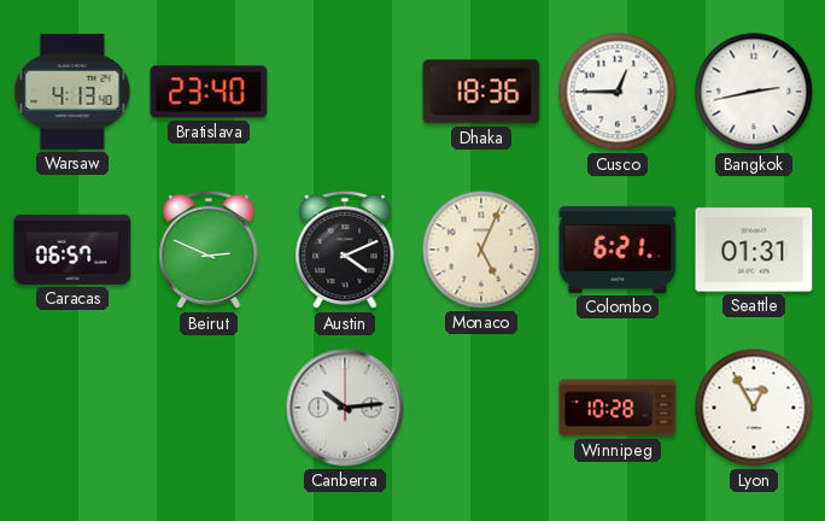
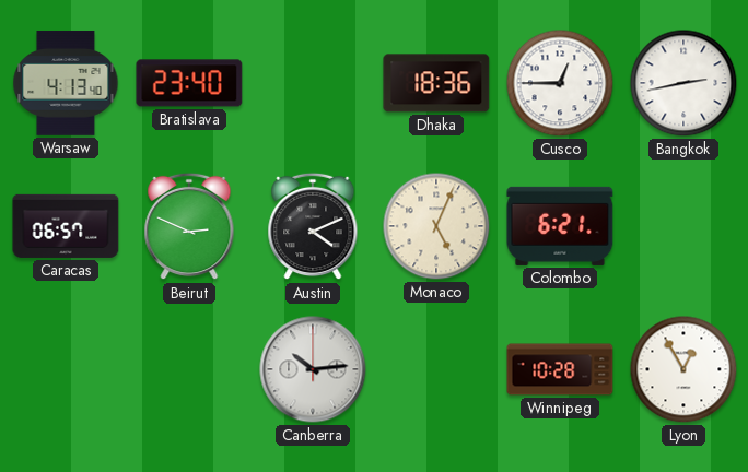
Seattle: 01:31 -> none (754, 250)
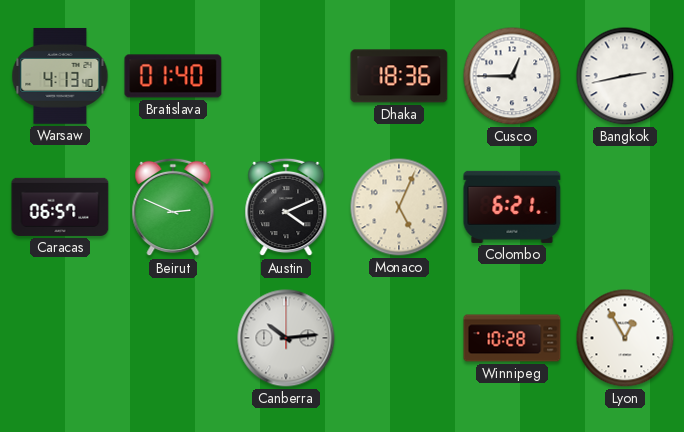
Bratislava: 23:40 -> 01:40 (173, 76)
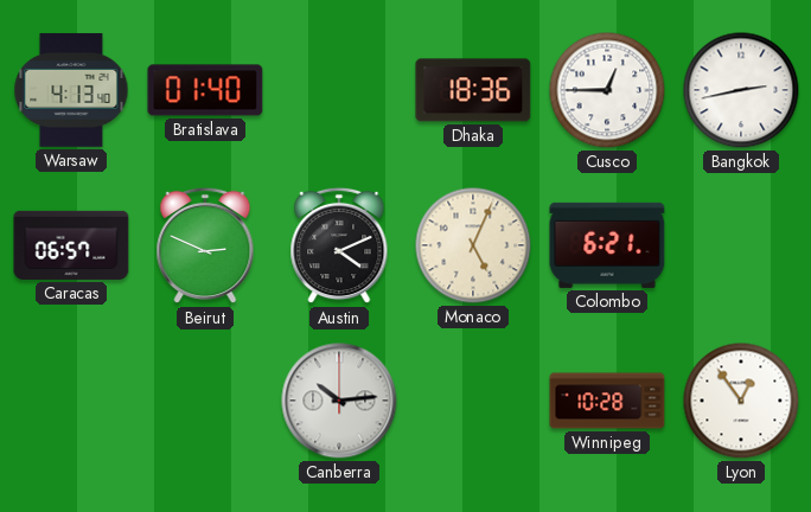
Lyon: 12:55 -> 12:54 (741, 401)
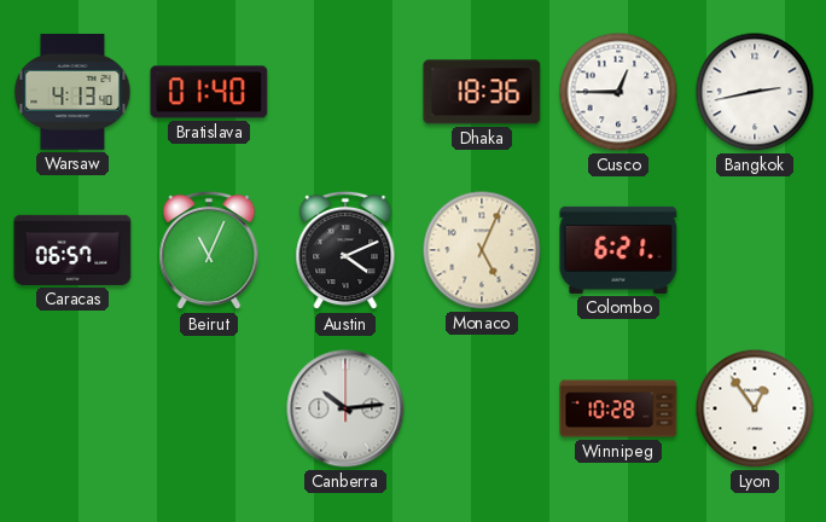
Beirut: 2:49 -> 11:04 (209, 250)
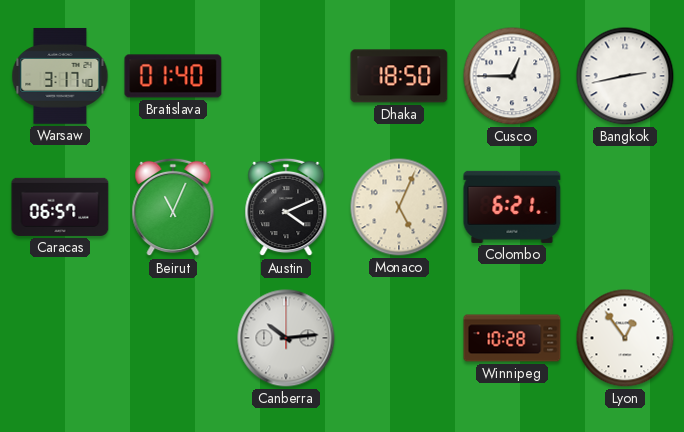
Warsaw: 4:13 -> 3:17 (60, 76)
Dhaka: 18:36 -> 18:50 (399, 76)
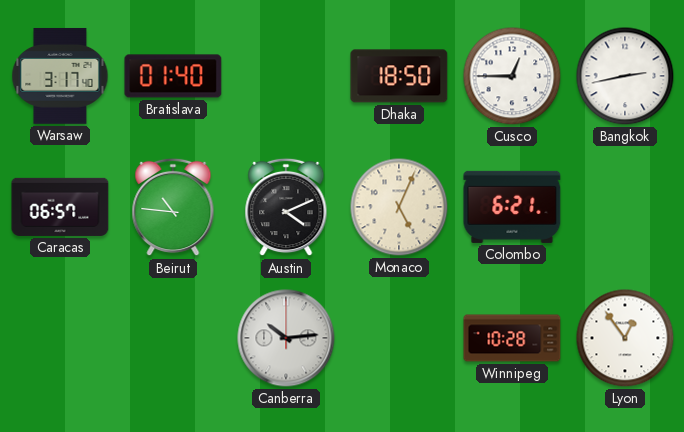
Beirut: 11:04 -> 10:46 (173, 207)
